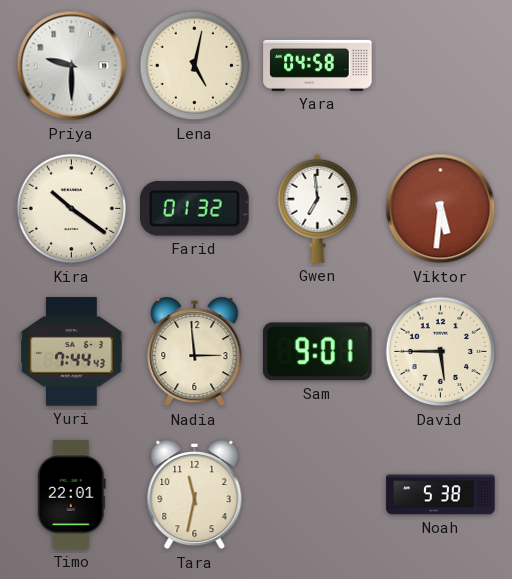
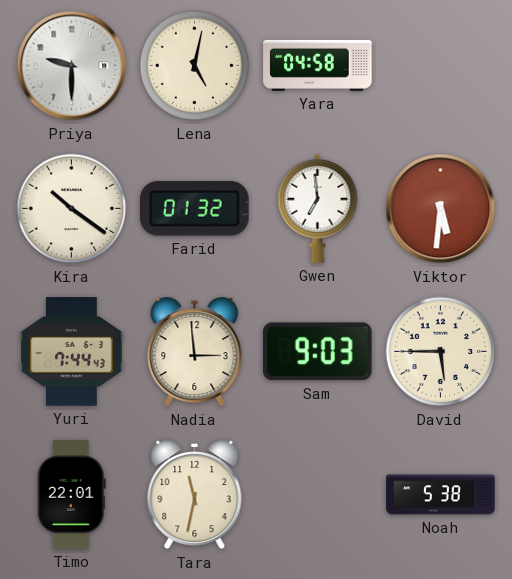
Sam: 9:01 -> 9:03 (317, 352)
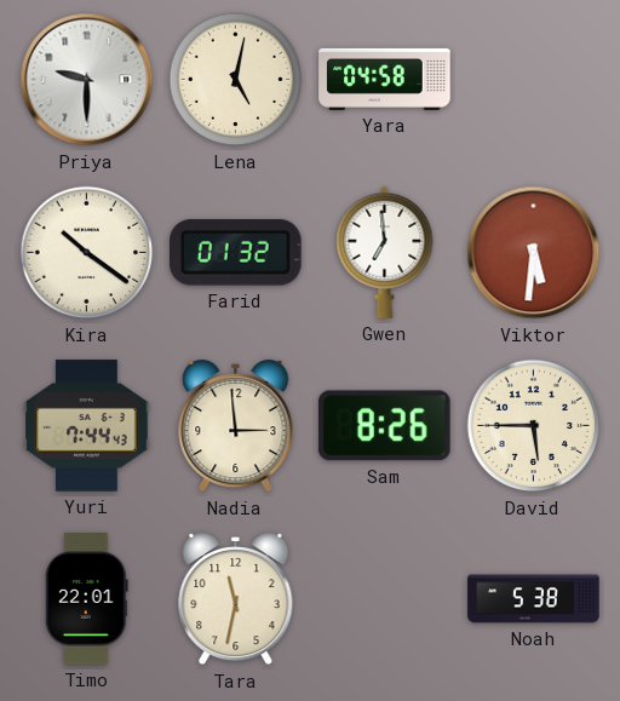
Sam: 9:03 -> 8:26 (384, 426)
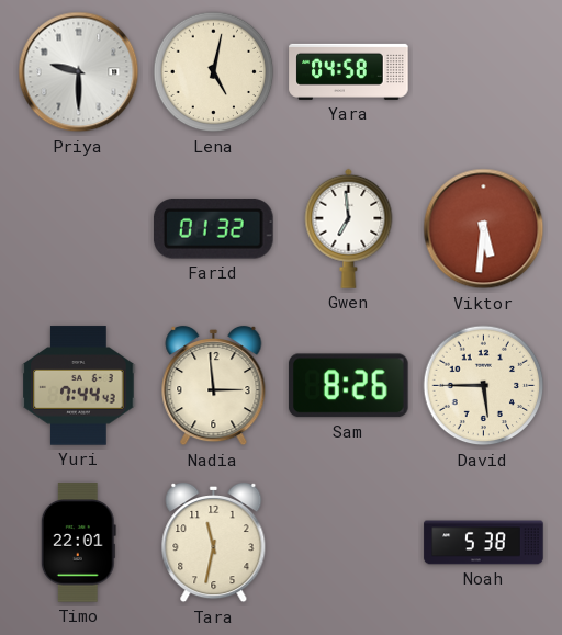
Kira: 10:21 -> none (87, 253)
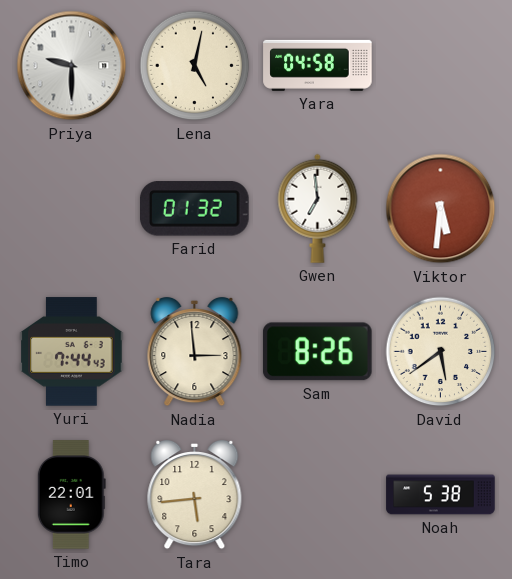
David: 5:45 -> 5:39 (441, 352)
Tara: 11:32 -> 5:44 (195, 495)
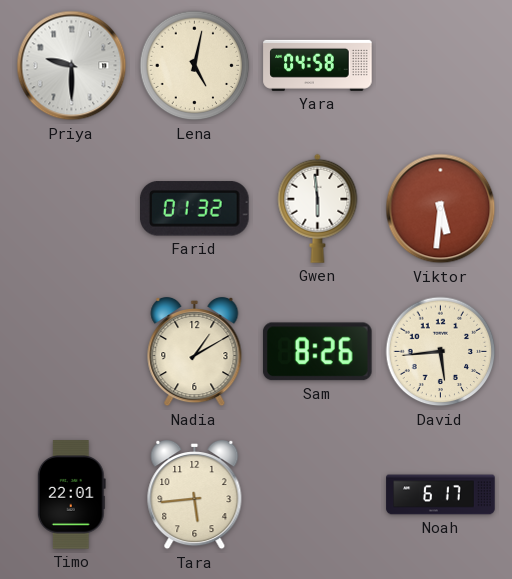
Gwen: 6:59 -> 5:59 (318, 208)
Yuri: 7:44 -> none (72, 352)
Nadia: 2:59 -> 1:10 (195, 352)
David: 5:39 -> 5:44 (441, 352)
Noah: 5:38 -> 6:17 (441, 495)
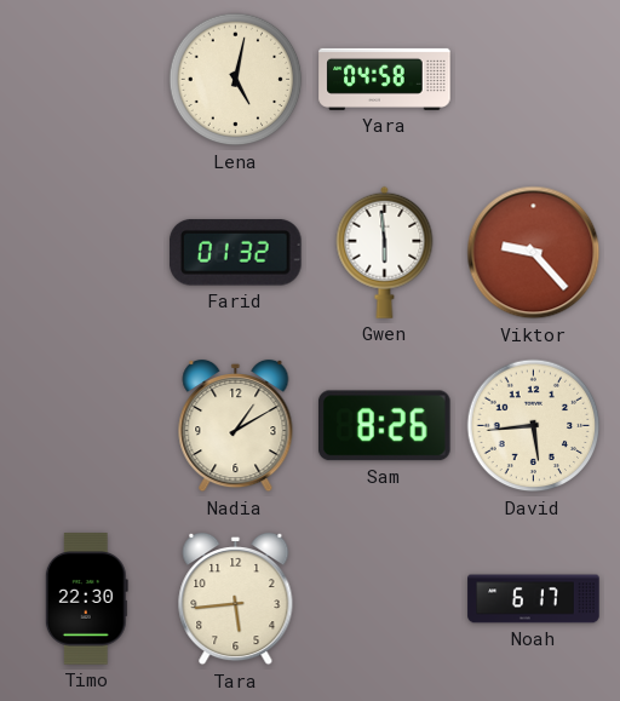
Priya: 9:30 -> none (72, 66)
Viktor: 5:31 -> 9:23 (534, 253)
Timo: 22:01 -> 22:30 (86, 599)
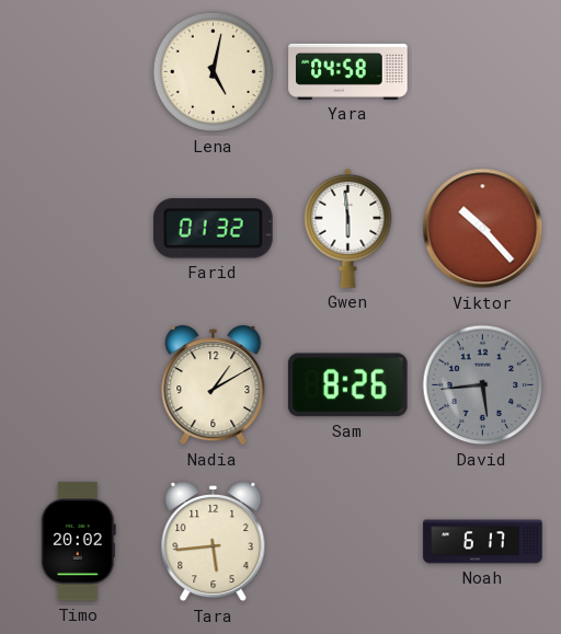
Viktor: 9:23 -> 10:23 (483, 229)
David dial: cream -> grey (483, 385)
Timo: 22:30 -> 20:02 (78, 542)
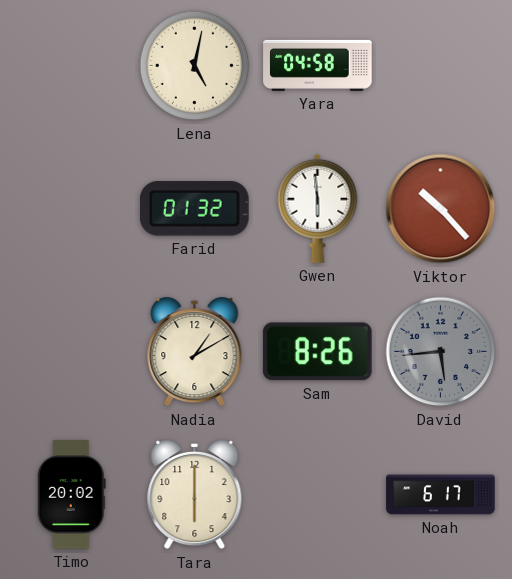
Tara: 5:44 -> 6:00 (195, 495)
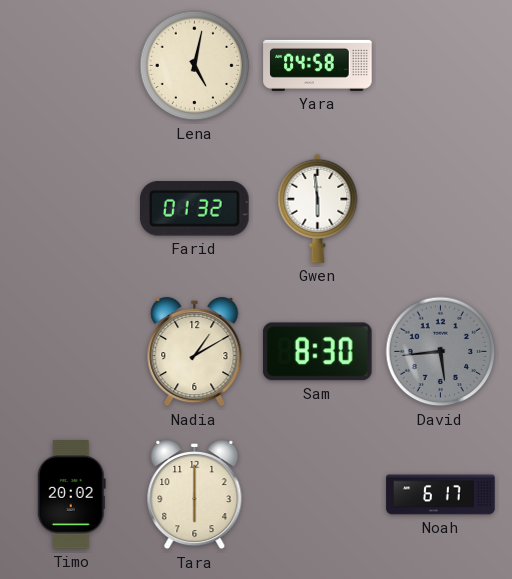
Viktor: 10:23 -> none (441, 209)
Sam: 8:26 -> 8:30 (317, 352)
